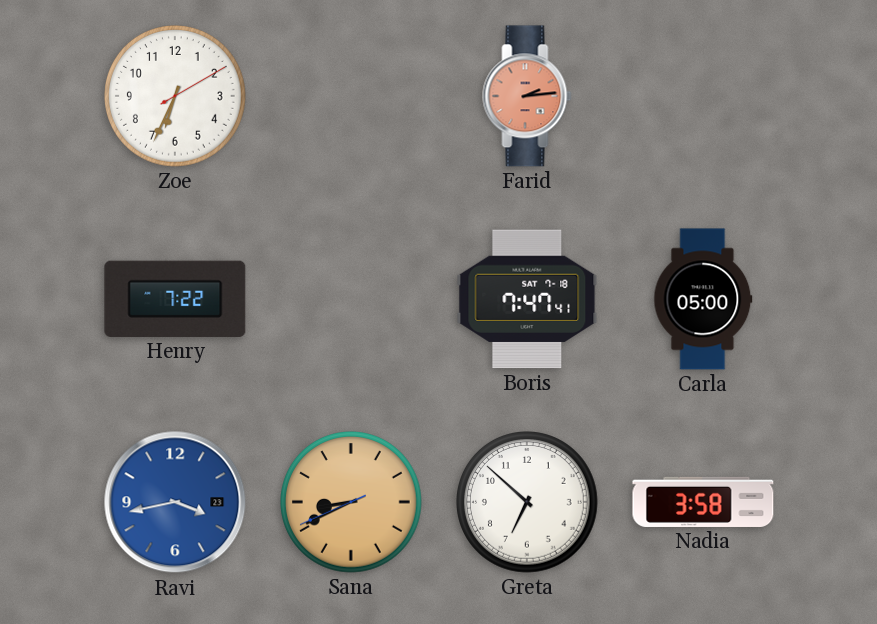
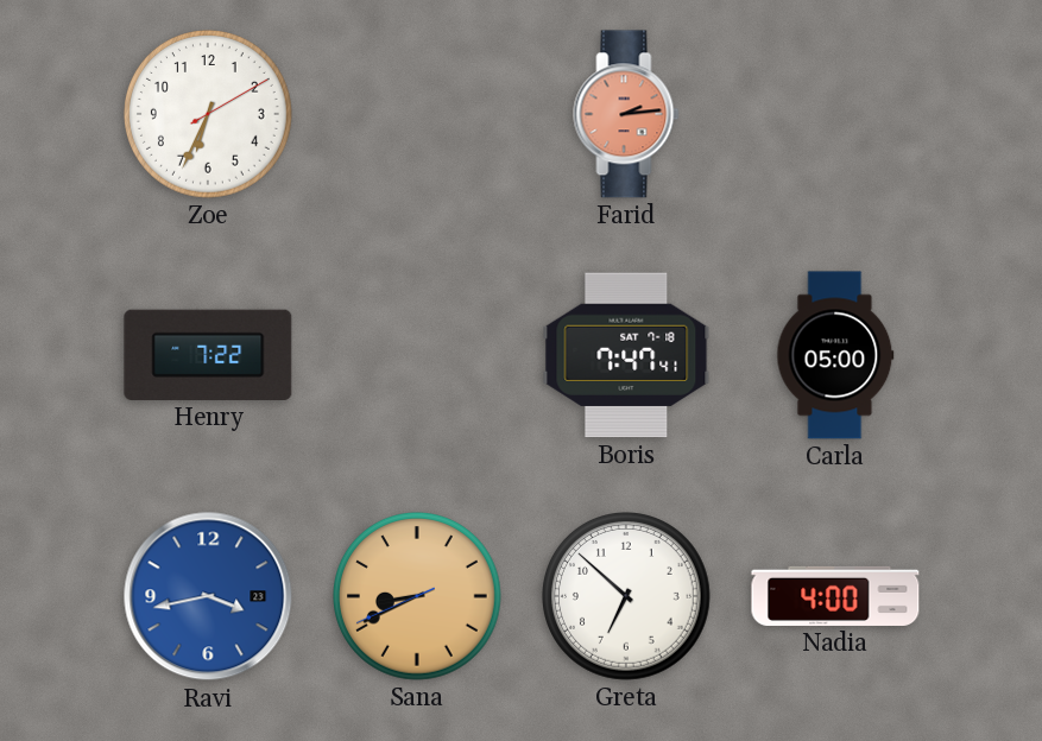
Nadia: 3:58 -> 4:00 (835, 596)
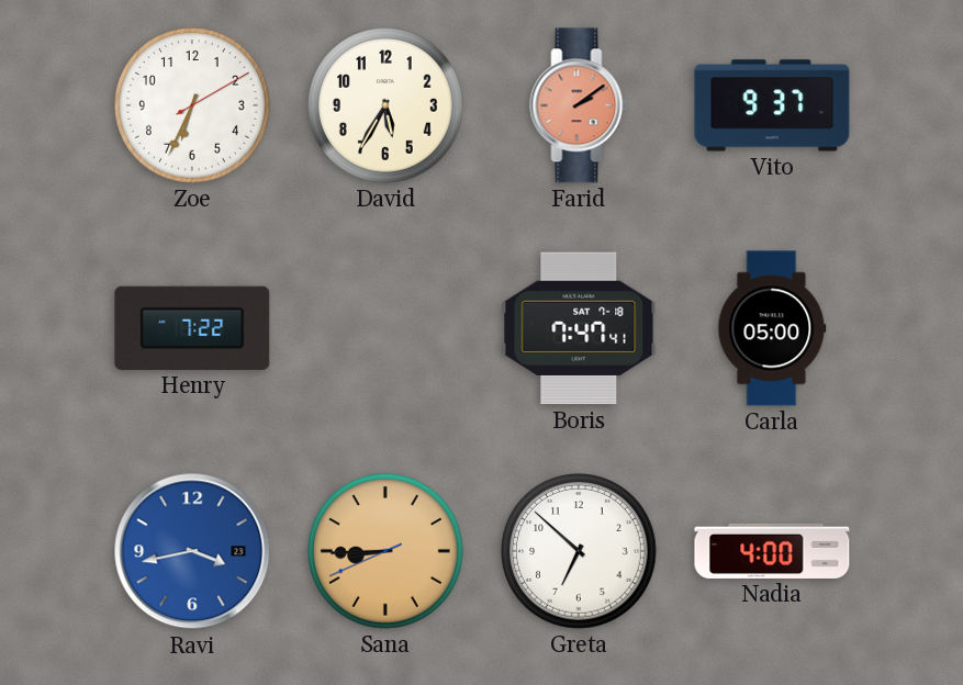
David: none -> 5:35 (387, 106)
Farid: 2:14 -> 2:09 (579, 105)
Vito: none -> 9:37 (772, 105)
Sana: 8:40 -> 8:44 (387, 552)
